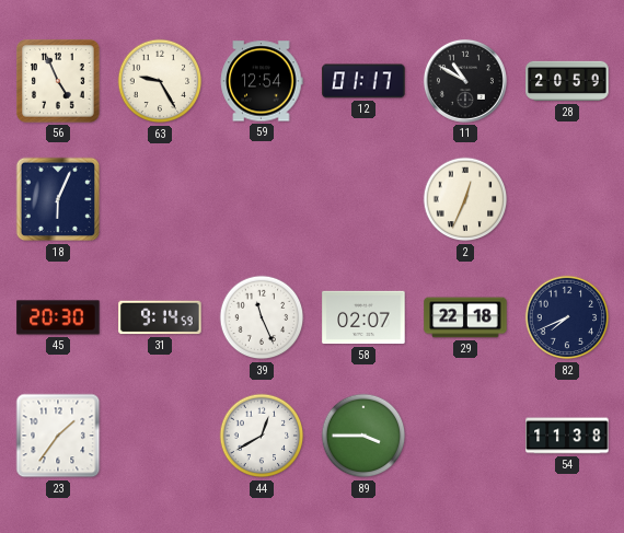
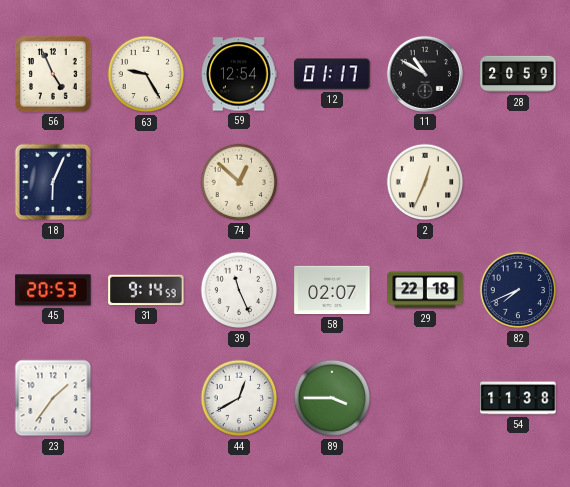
74: none -> 12:52 (239, 182)
45: 20:30 -> 20:53 (53, 290)
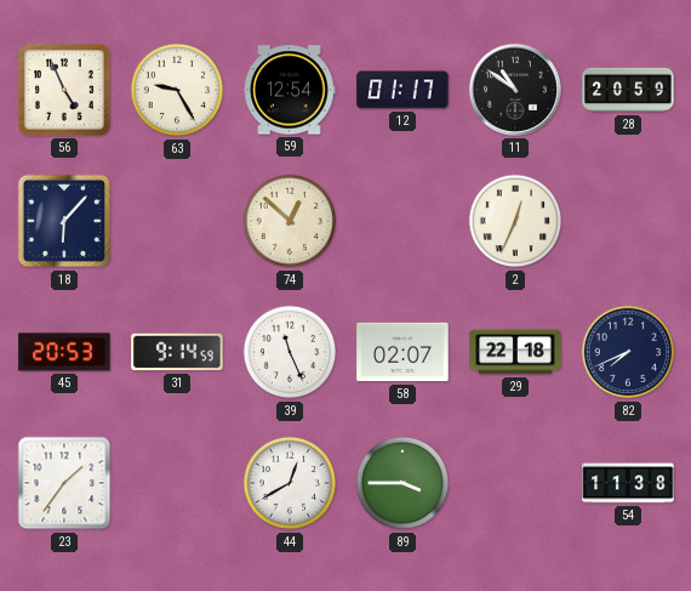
11: 10:50 -> 10:51 (515, 90)
18: 6:04 -> 6:07 (64, 221)
